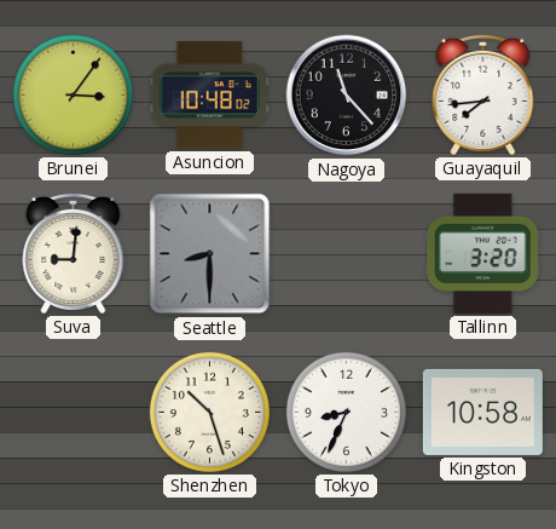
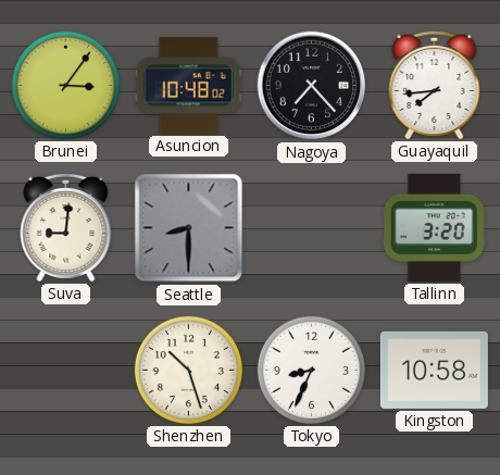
Nagoya: 11:23 -> 7:23 (312, 86)
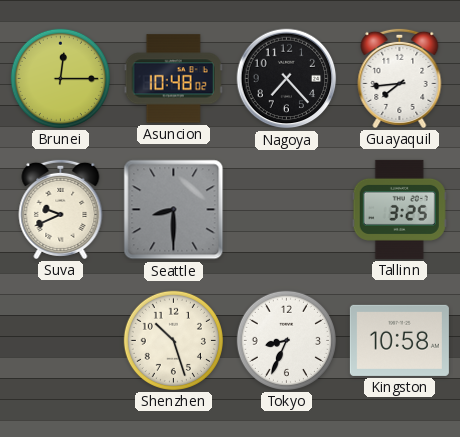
Brunei: 3:06 -> 12:15 (60, 78)
Suva: 9:01 -> 9:41 (61, 209)
Tallinn: 3:20 -> 3:25 (399, 209)
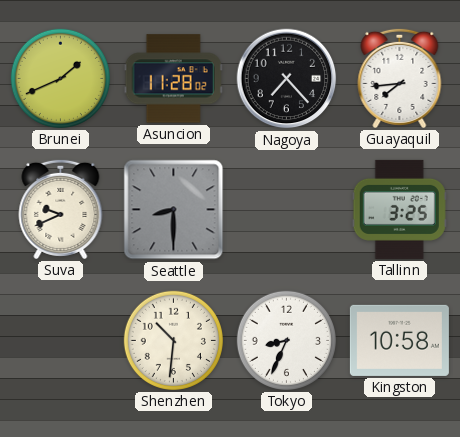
Brunei: 12:15 -> 1:41 (60, 78)
Asuncion: 10:48 -> 11:28 (173, 79)
Shenzhen: 10:27 -> 10:31 (173, 340)
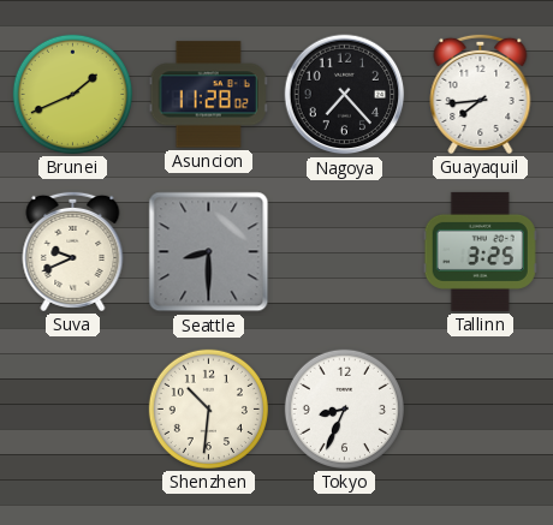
Kingston: 10:58 -> none (399, 340)
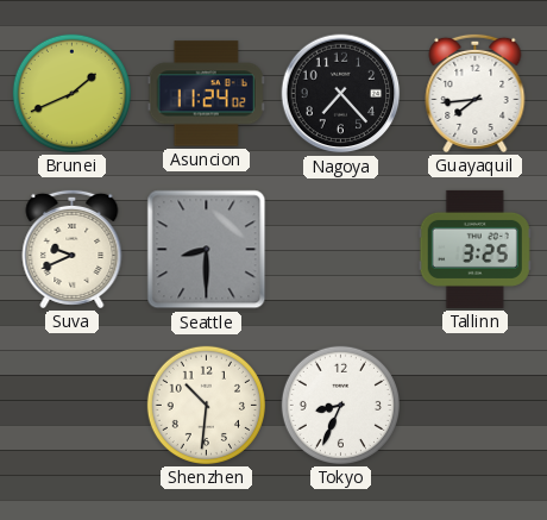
Asuncion: 11:28 -> 11:24 (206, 94)
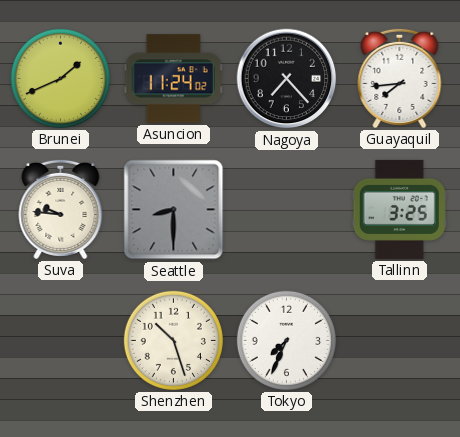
Suva: 9:41 -> 9:46 (61, 209)
Shenzhen: 10:31 -> 10:27 (173, 340)
Tokyo: 8:34 -> 7:34 (286, 340)
